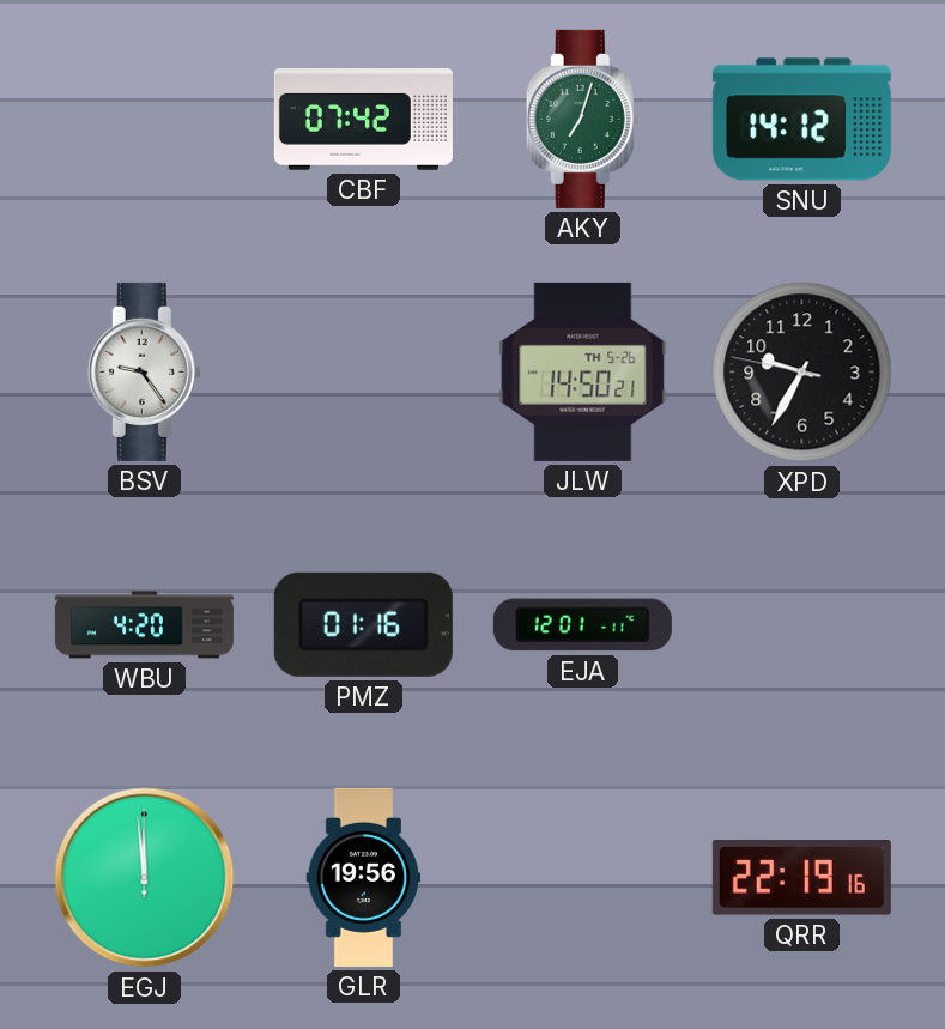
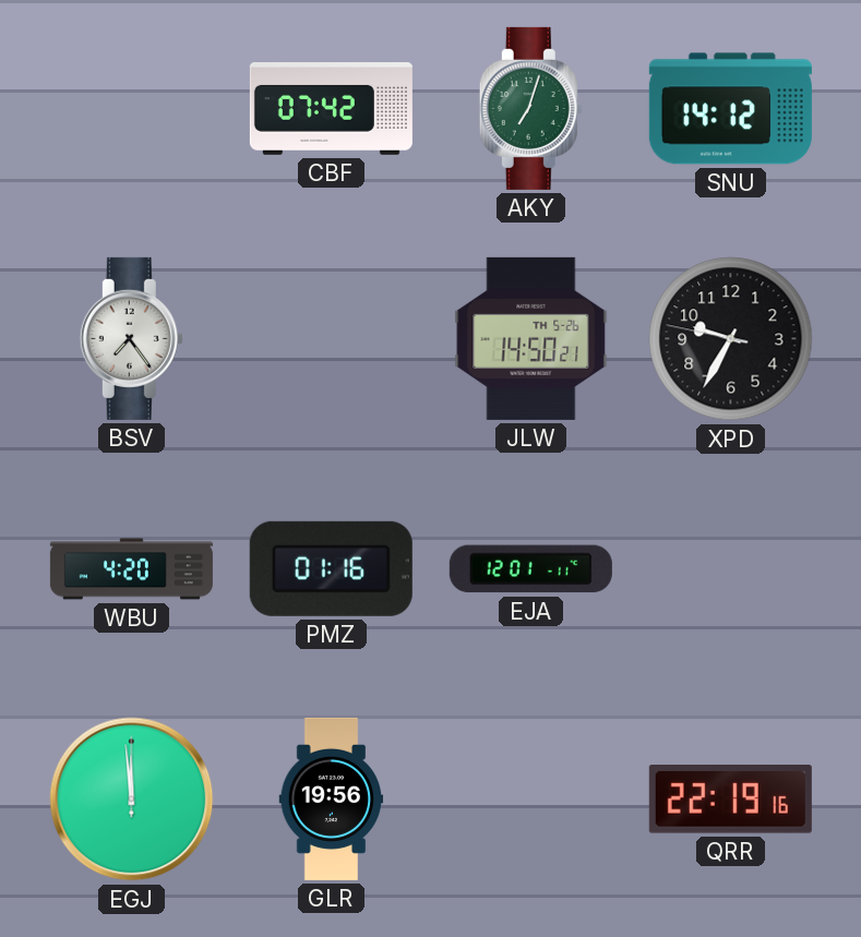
BSV: 9:24 -> 7:24 (131, 338)
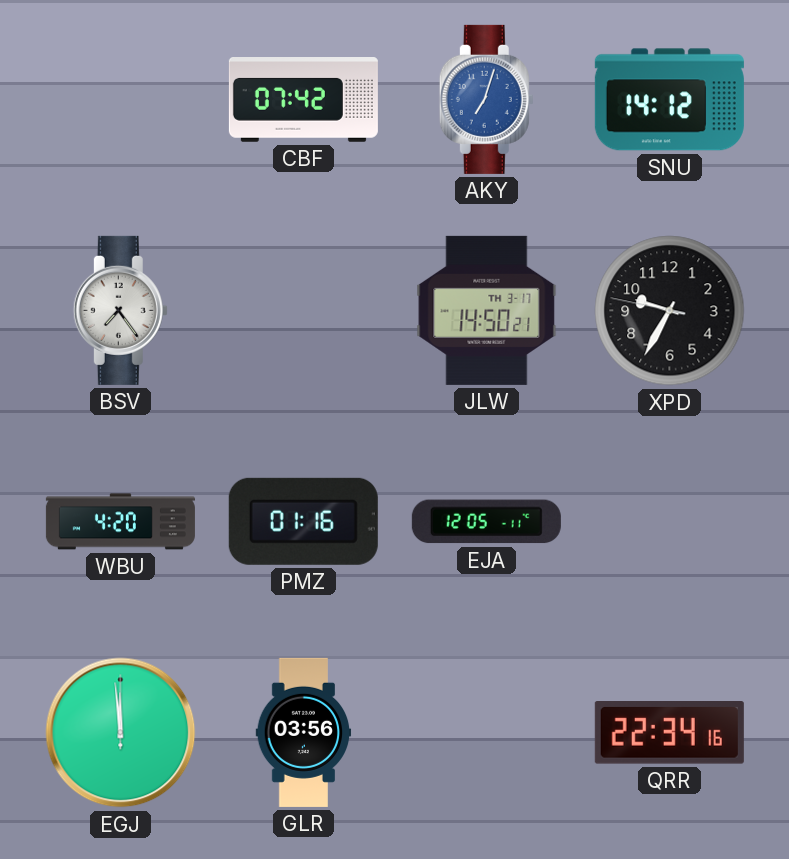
AKY dial: green -> blue (486, 99)
JLW date: TH 5-26 -> TH 3-17 (487, 310)
EJA: 12:01 -> 12:05 (486, 522)
GLR: 19:56 -> 03:56 (304, 732)
QRR: 22:19 -> 22:34 (669, 733)
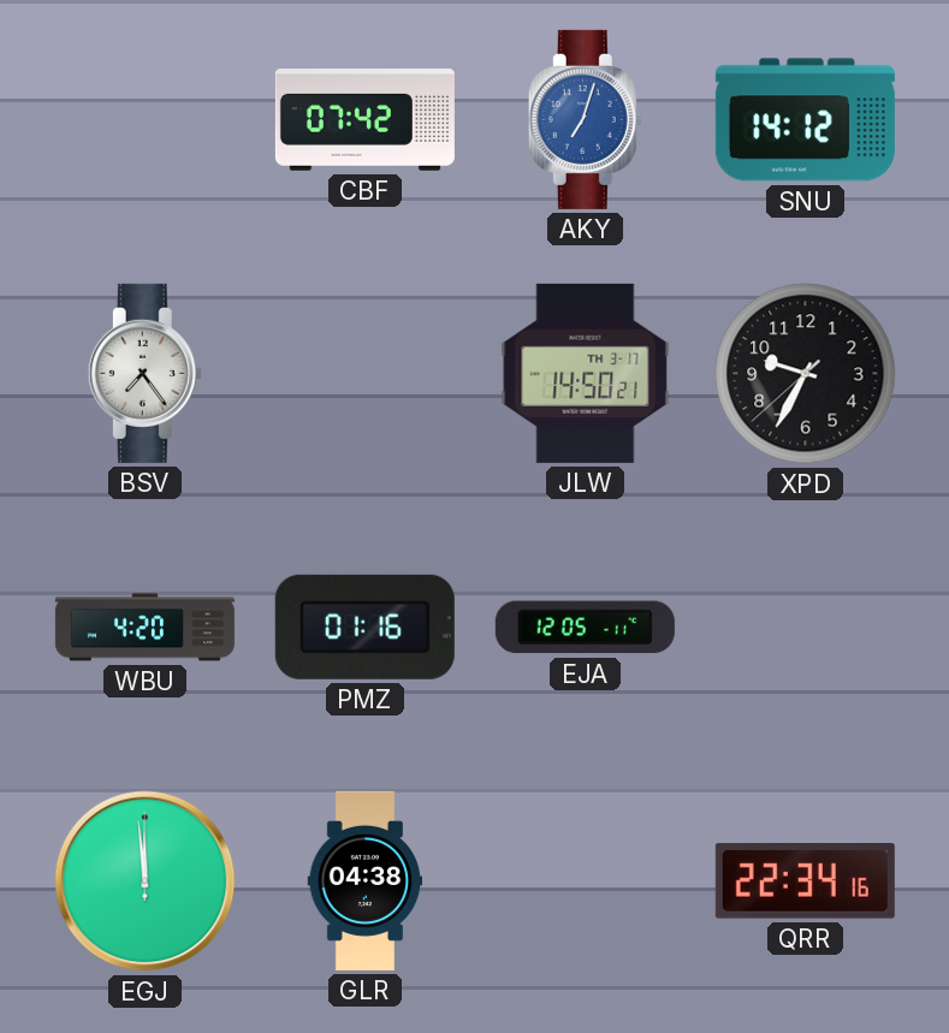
XPD: 9:34:47 -> 9:34:38 (806, 374)
GLR: 03:56 -> 04:38 (366, 880)
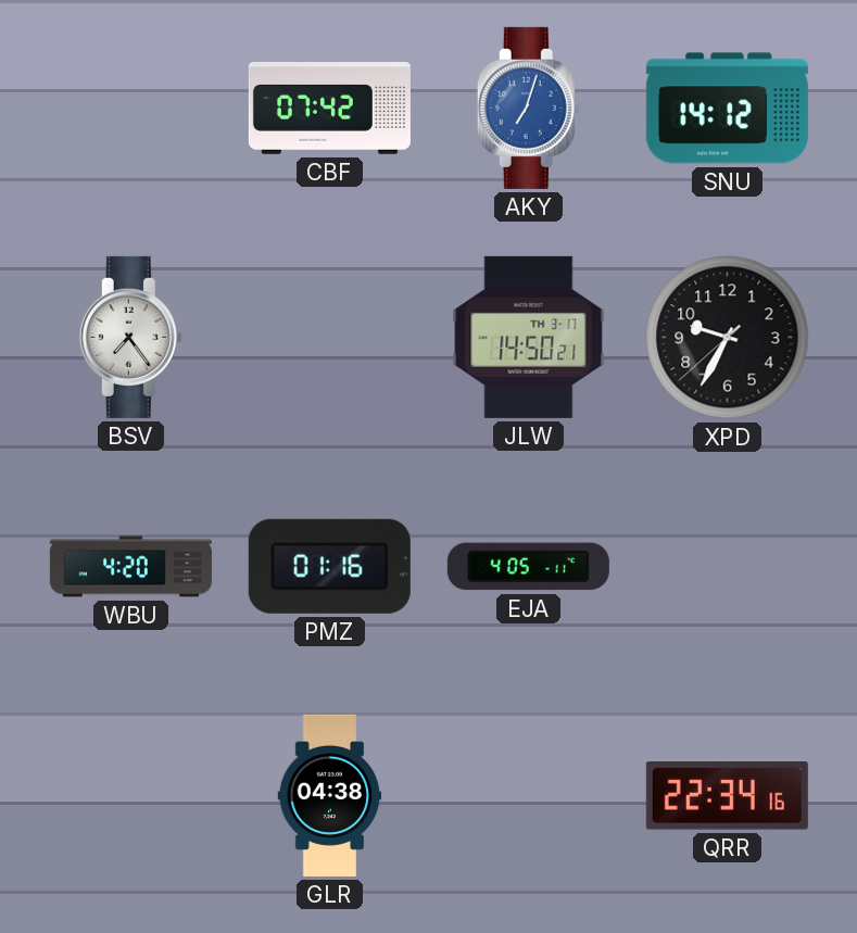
EJA: 12:05 -> 4:05 (528, 567)
EGJ: 11:59 -> none (146, 881)
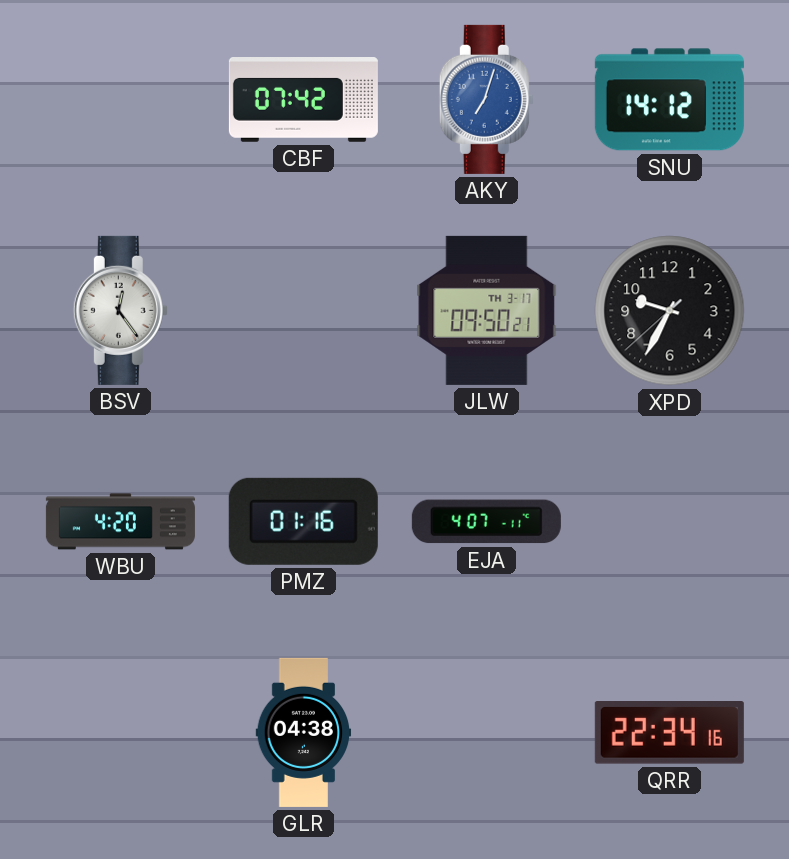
BSV: 7:24 -> 12:24 (120, 310)
JLW: 14:50 -> 09:50 (487, 310)
EJA: 4:05 -> 4:07 (486, 522)
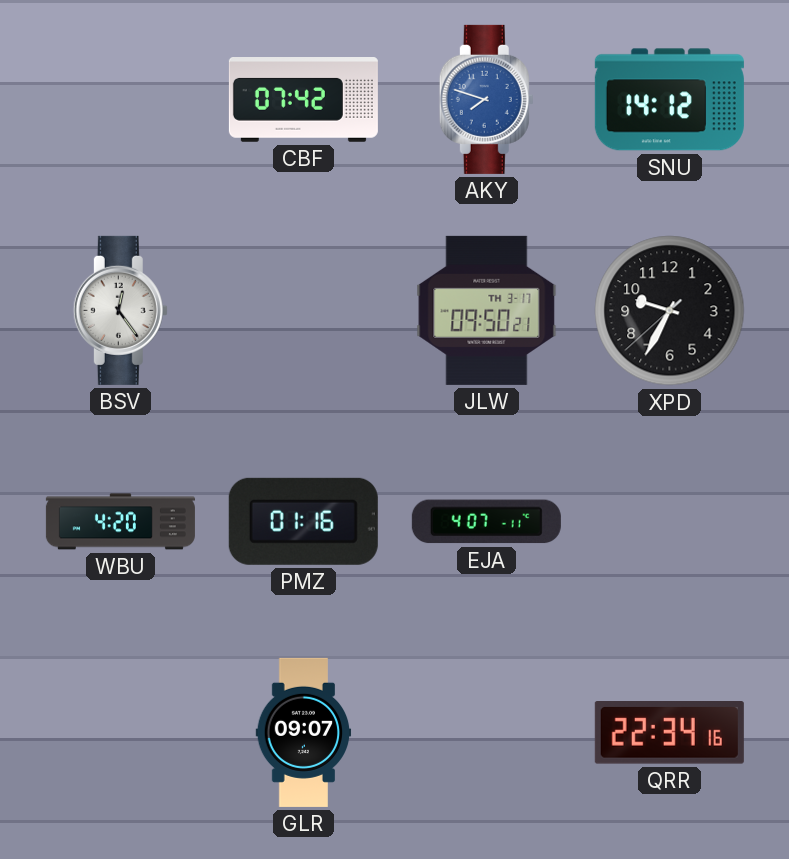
AKY: 7:03 -> 7:48 (486, 99)
GLR: 04:38 -> 09:07 (304, 732)
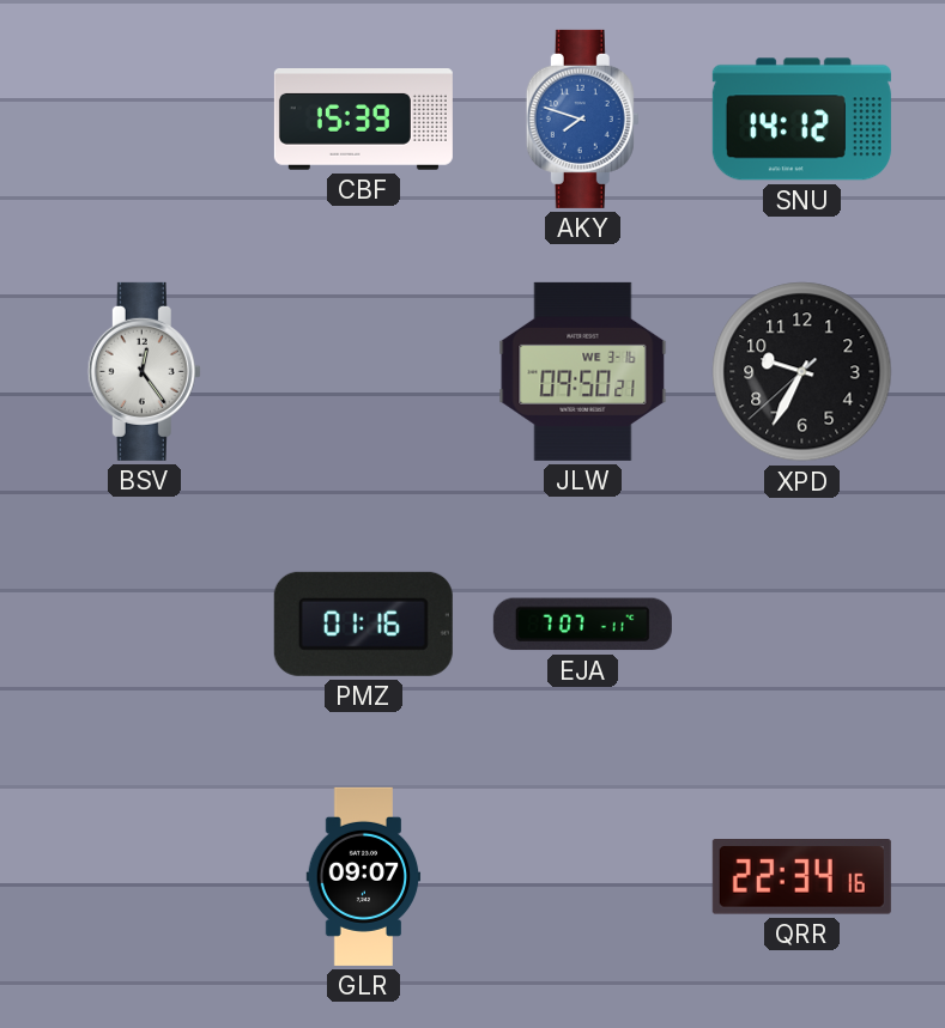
CBF: 07:42 -> 15:39 (363, 120)
JLW date: TH 3-17 -> WE 3-16 (583, 371)
WBU: 4:20 -> none (120, 522)
EJA: 4:07 -> 7:07 (582, 625)
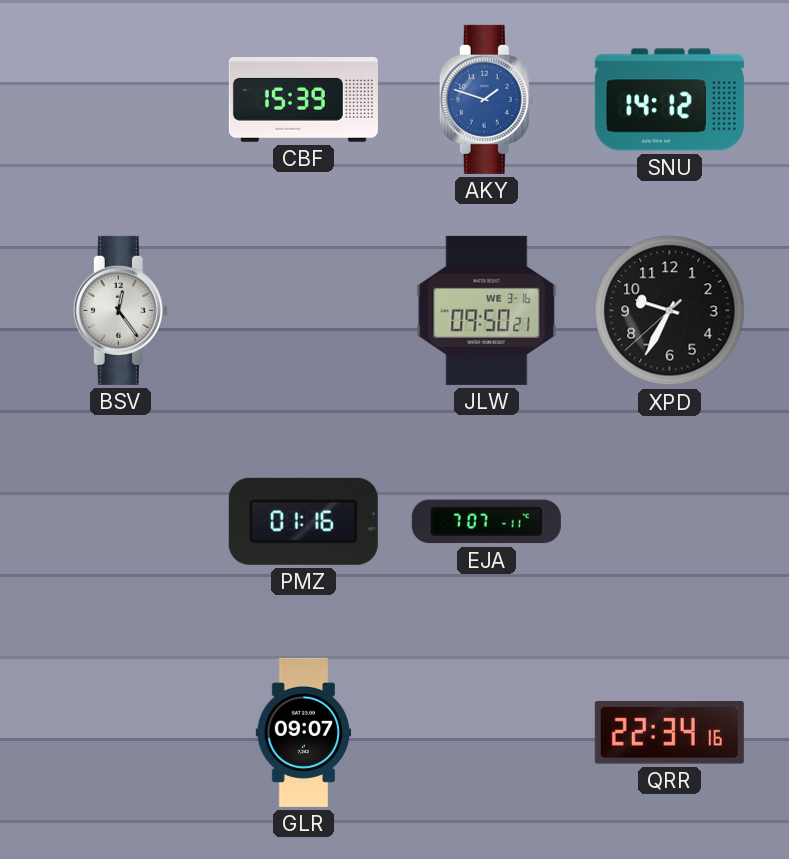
AKY: 7:48 -> 1:48 (486, 99)
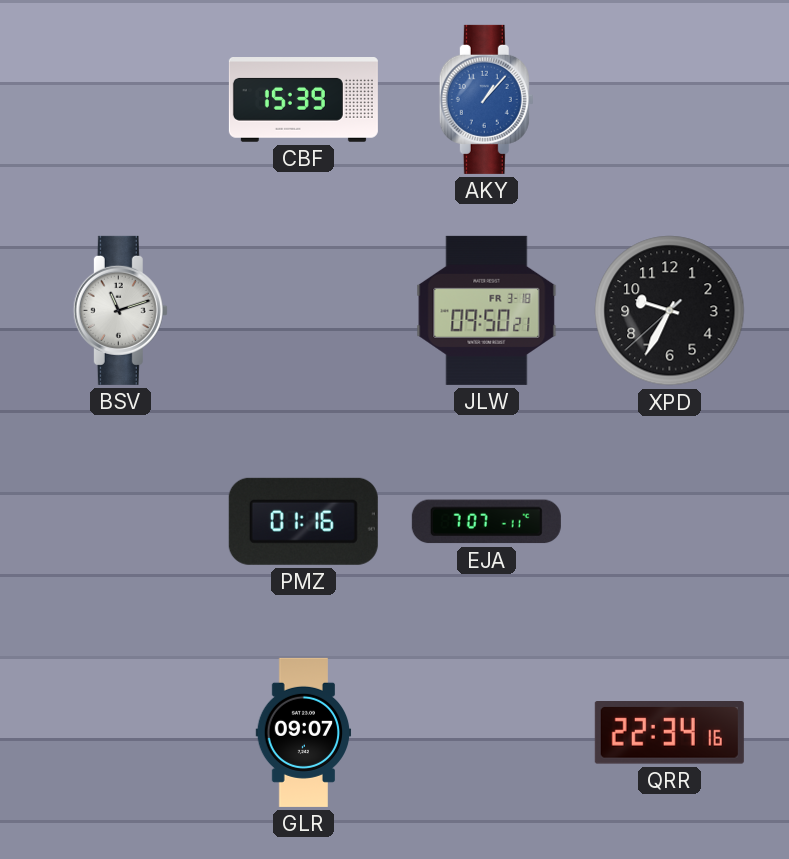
AKY: 1:48 -> 1:07 (486, 99)
SNU: 14:12 -> none (669, 100)
BSV: 12:24 -> 11:12 (120, 310)
JLW date: WE 3-16 -> FR 3-18 (487, 310)
